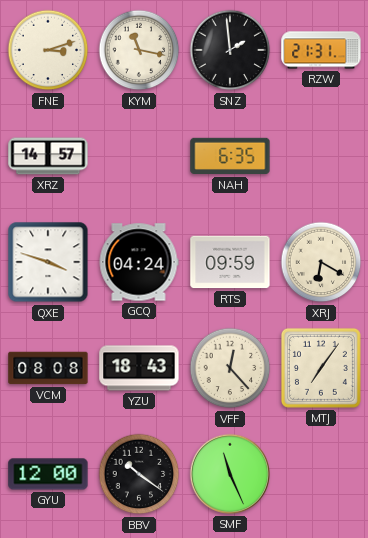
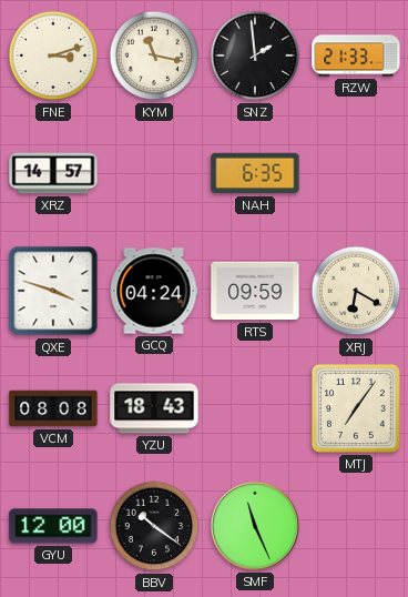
RZW: 21:31 -> 21:33 (356, 55)
VFF: 12:23 -> none (230, 368)
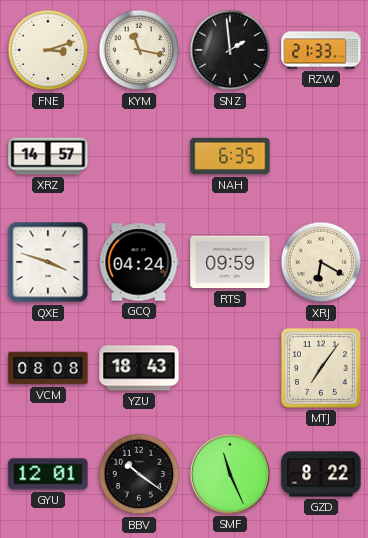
GYU: 12:00 -> 12:01 (48, 474)
GZD: none -> 8:22 (321, 474)
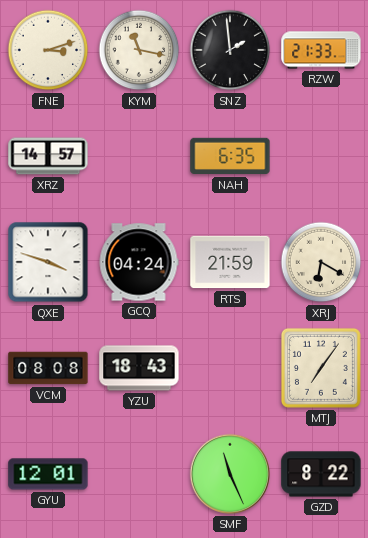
RTS: 09:59 -> 21:59 (230, 262)
BBV: 10:21 -> none (139, 474)
